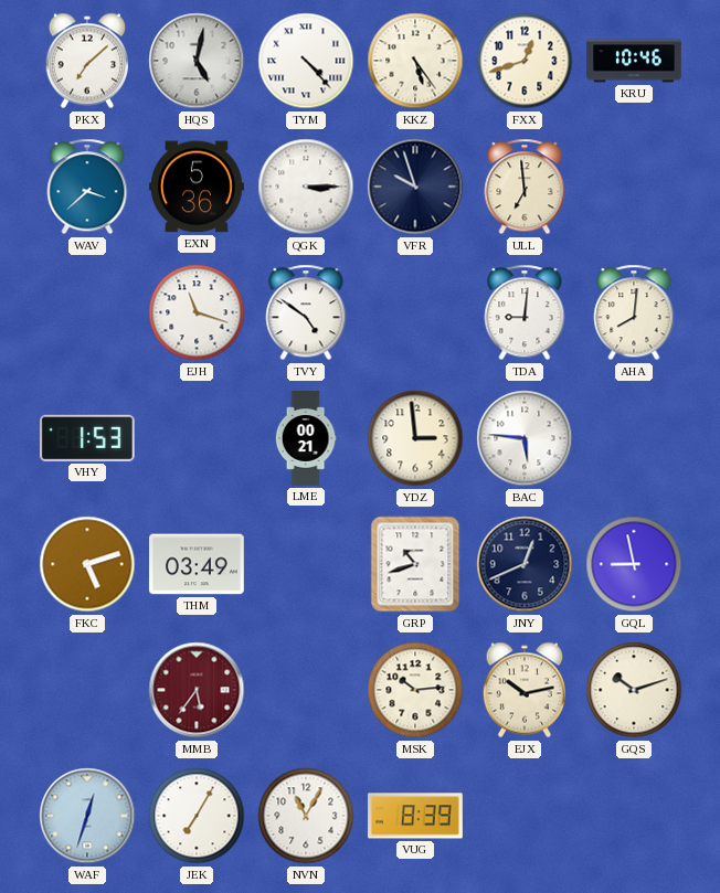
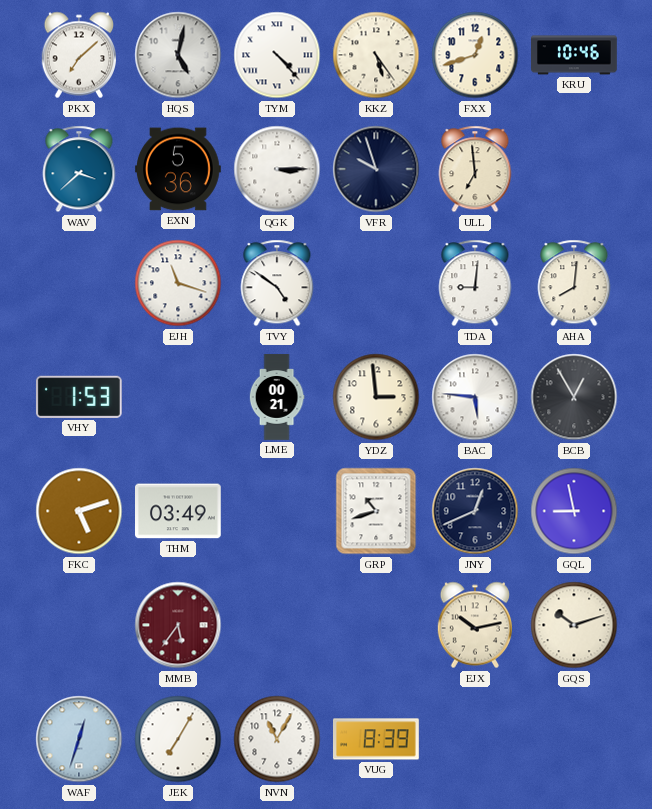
BCB: none -> 12:55 (574, 397)
MSK: 10:14 -> none (415, 690)
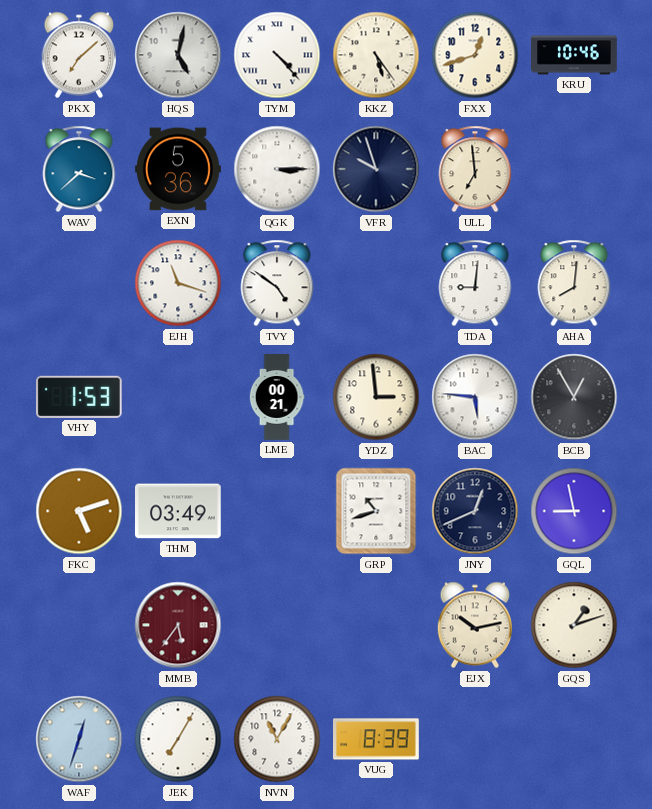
GQS: 10:12 -> 1:12 (574, 625)
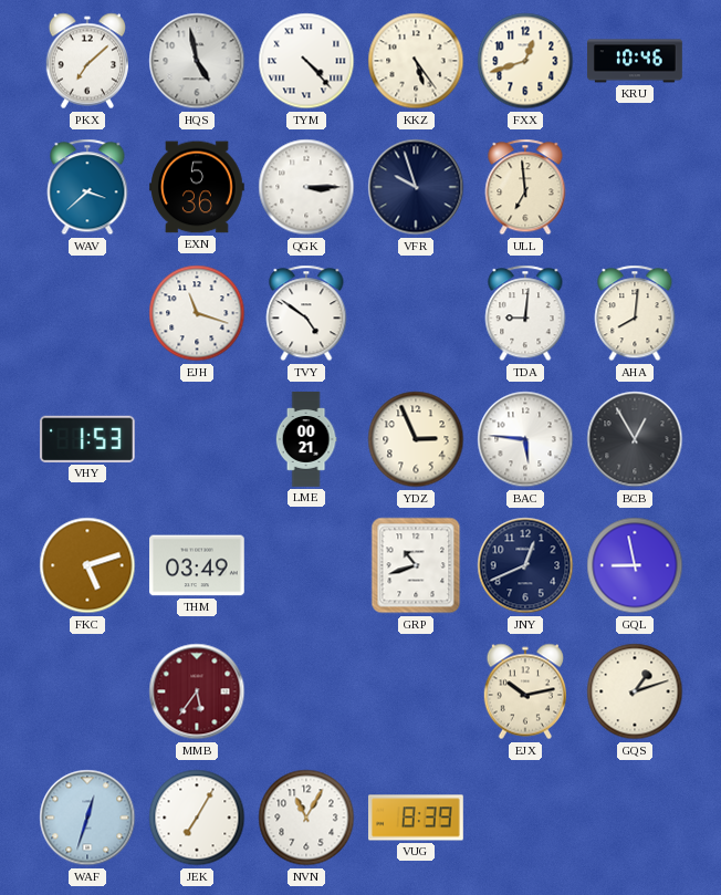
HQS: 5:02 -> 4:58 (197, 61)
YDZ: 2:59 -> 2:56 (416, 439)
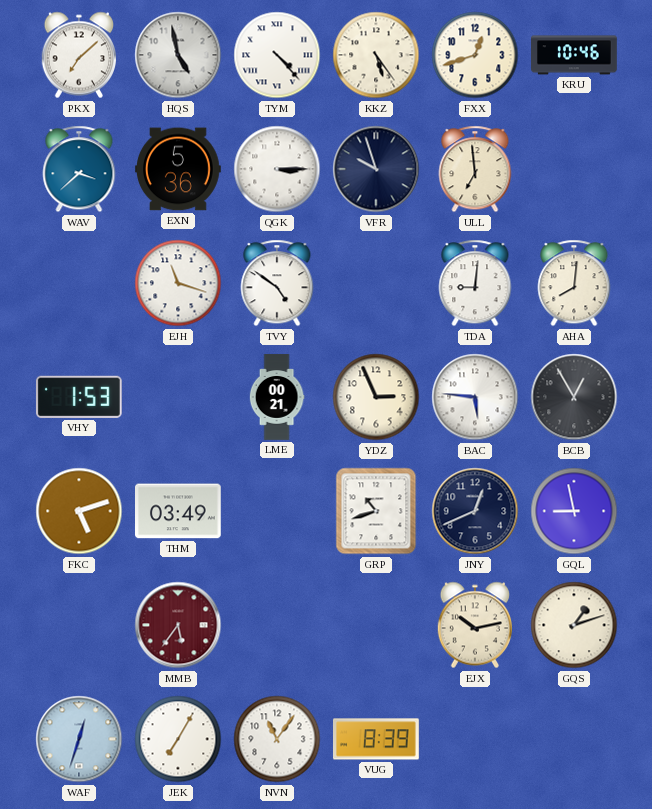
NVN: 11:05 -> 11:06 (277, 739)
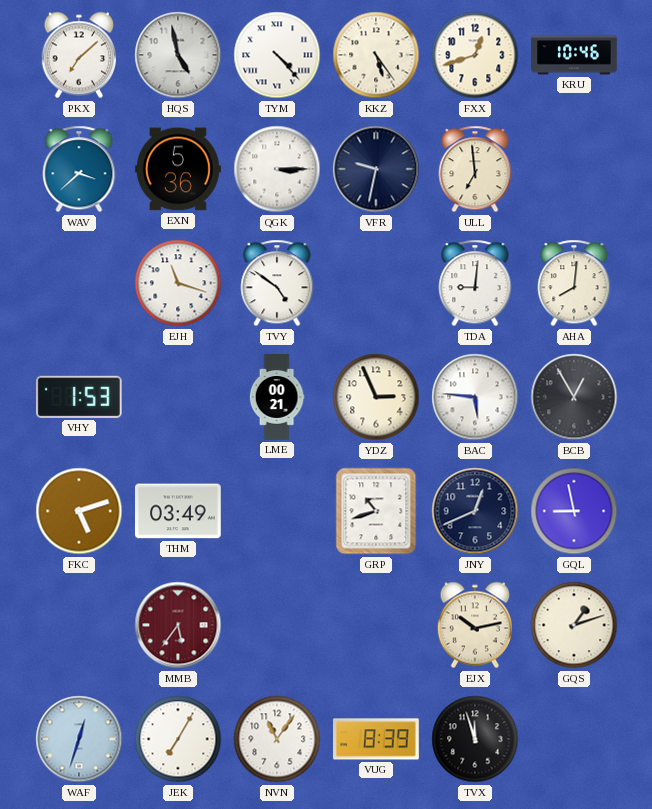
VFR: 9:57 -> 9:32 (376, 169)
TVX: none -> 11:57 (475, 739)
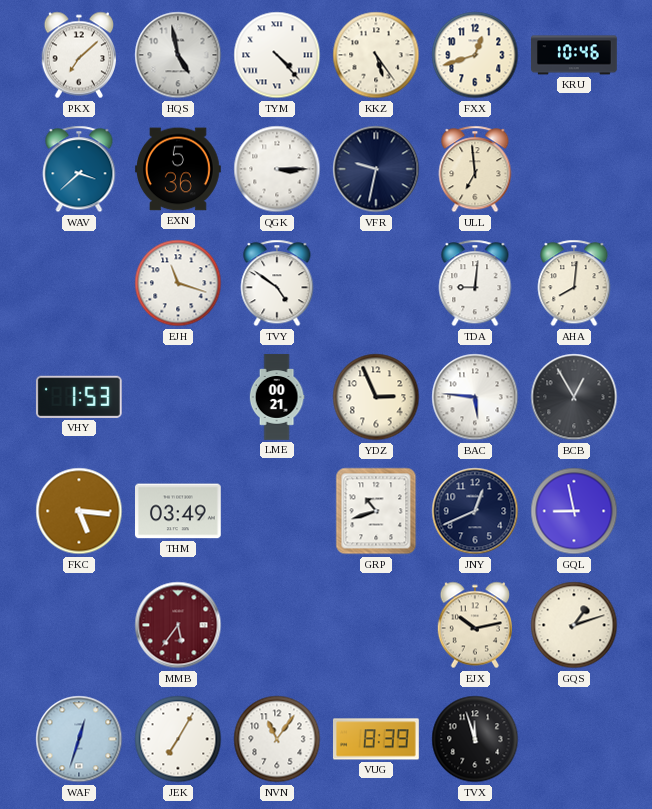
FKC: 5:12 -> 5:16 (79, 511)
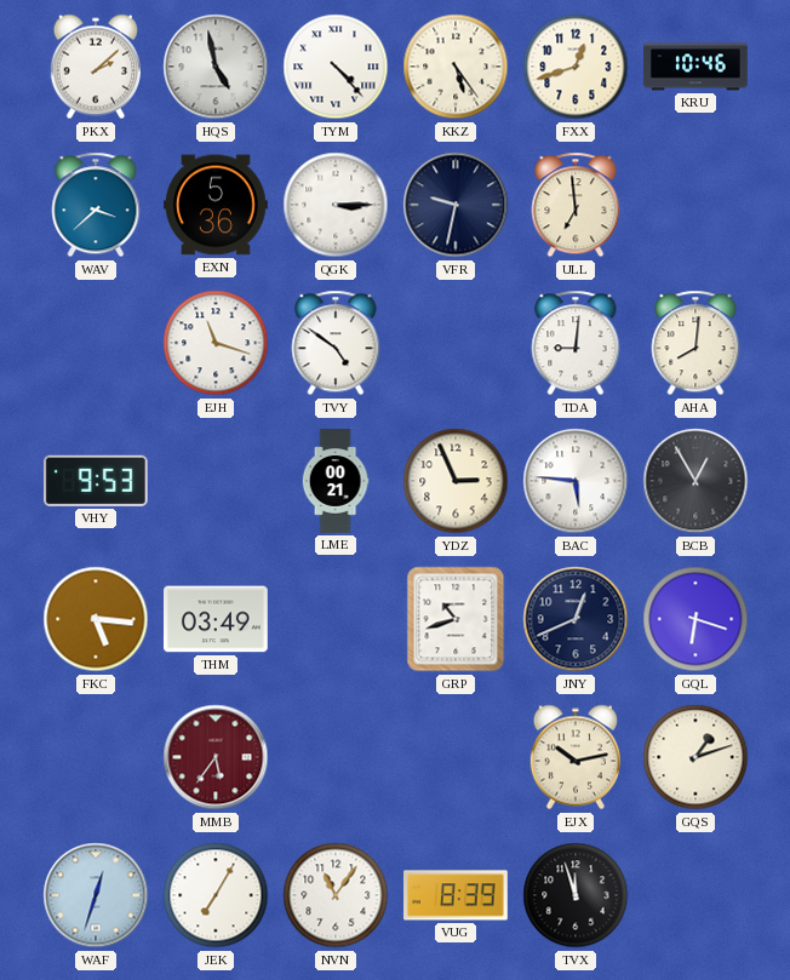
PKX: 7:08 -> 2:08 (95, 67)
VHY: 1:53 -> 9:53 (96, 481)
GQL: 8:58 -> 6:18 (695, 619)
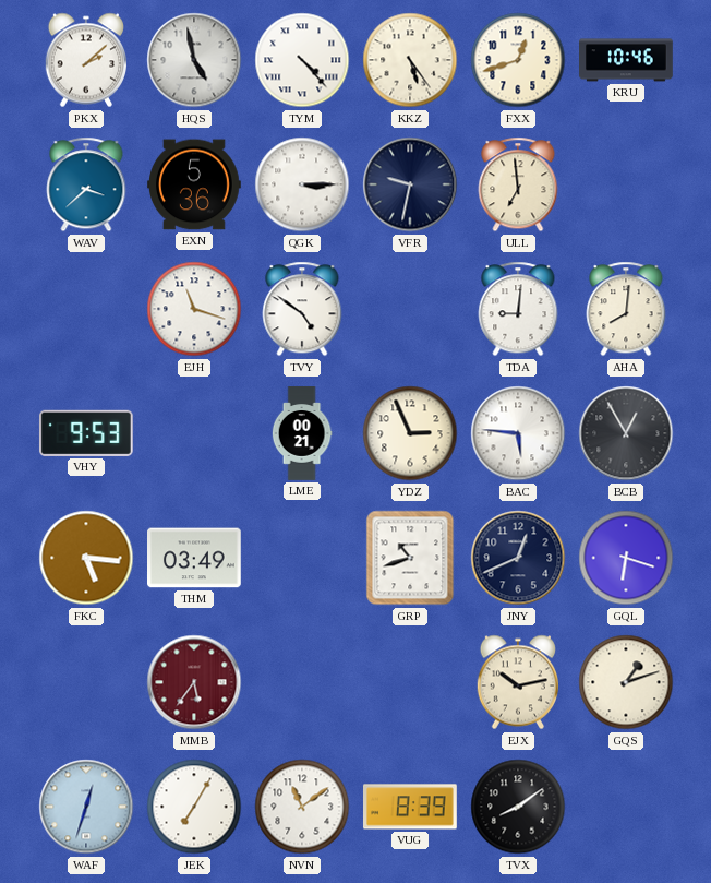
NVN: 11:06 -> 11:09 (302, 807)
TVX: 11:57 -> 8:09 (518, 807)
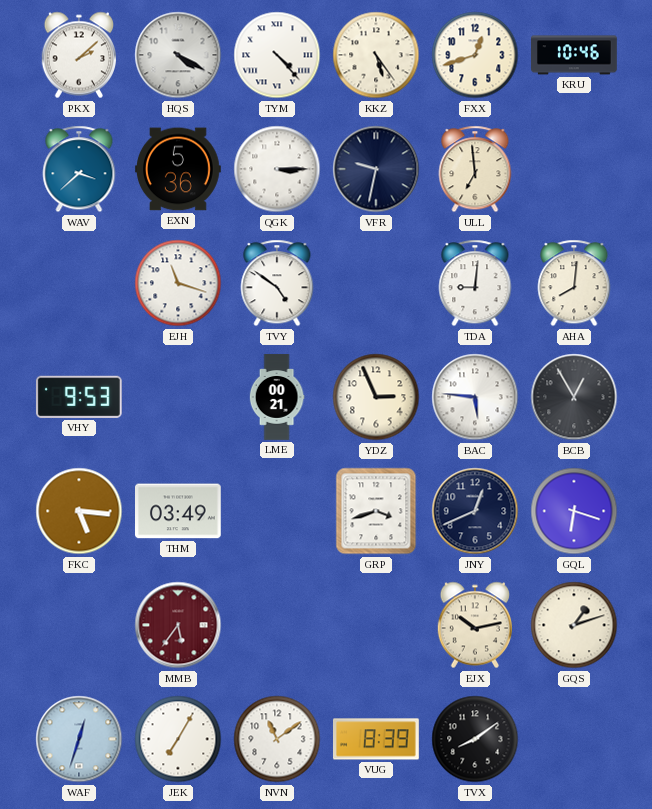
HQS: 4:58 -> 4:20 (178, 55)
GRP: 10:42 -> 3:42 (376, 511)
